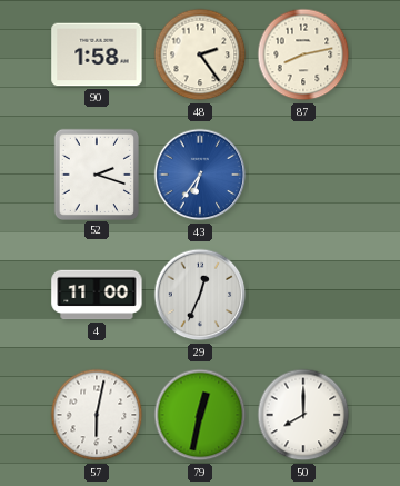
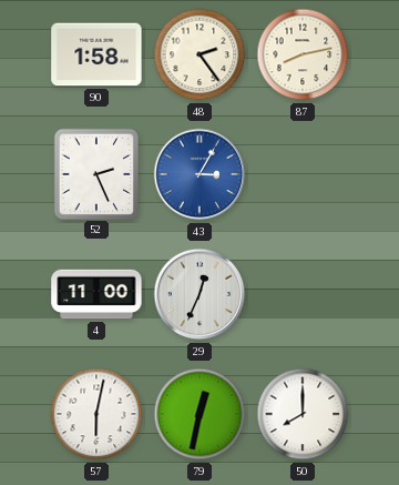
52: 2:18 -> 2:26 (95, 173)
43: 6:36 -> 3:05 (199, 174)
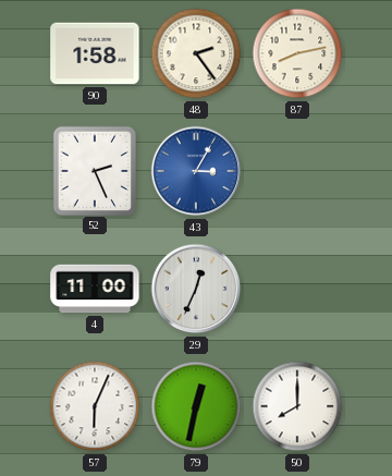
57: 6:02 -> 6:04 (95, 406)
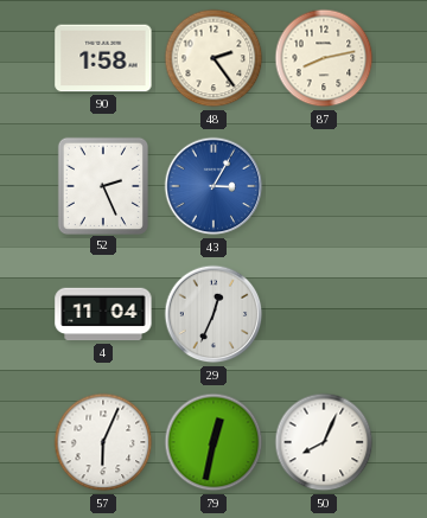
4: 11:00 -> 11:04 (103, 314)
50: 8:00 -> 8:04 (324, 442)
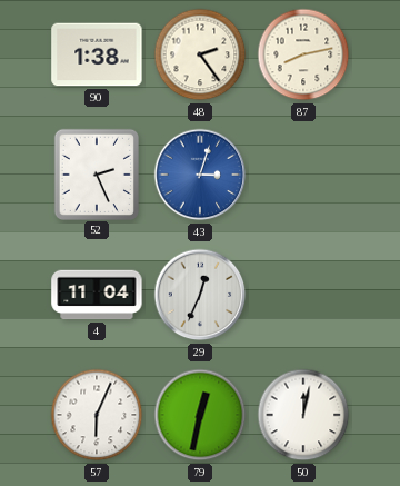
90: 1:58 -> 1:38 (97, 54)
43: 3:05 -> 3:03 (200, 175)
50: 8:04 -> 12:02 (303, 415)
